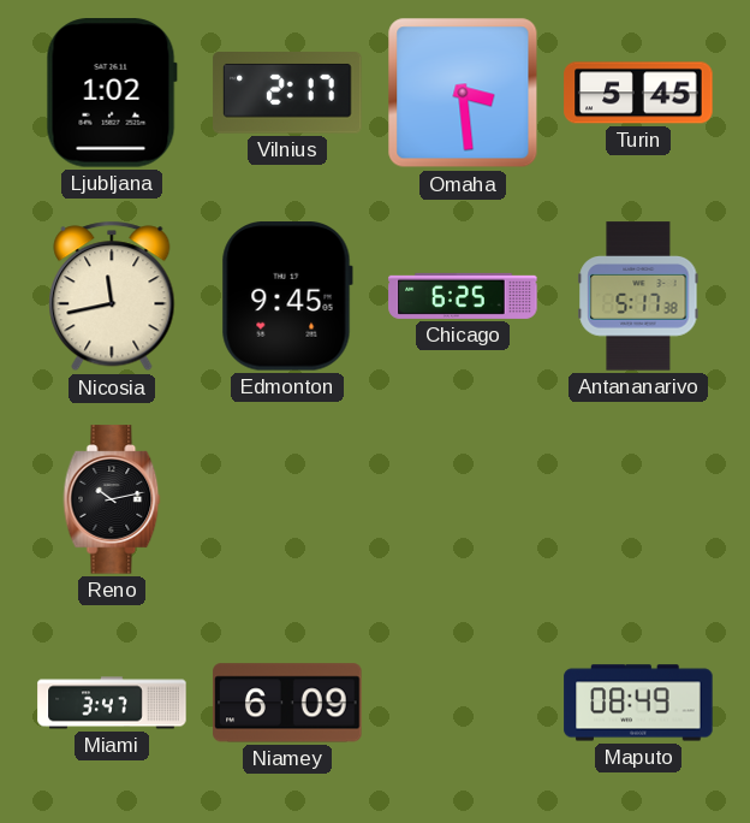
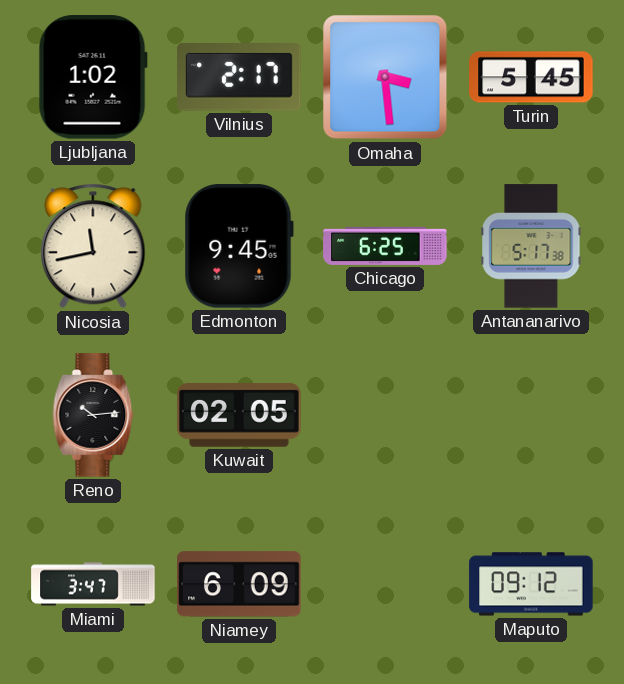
Reno: 10:13 -> 10:14 (93, 415)
Kuwait: none -> 02:05 (239, 415)
Maputo: 08:49 -> 09:12 (531, 584)
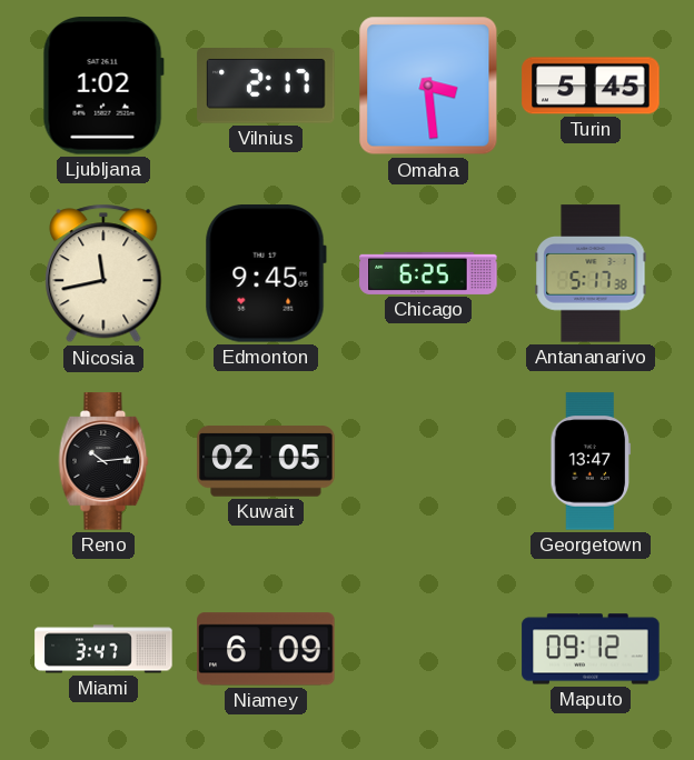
Georgetown: none -> 13:47 (591, 461)
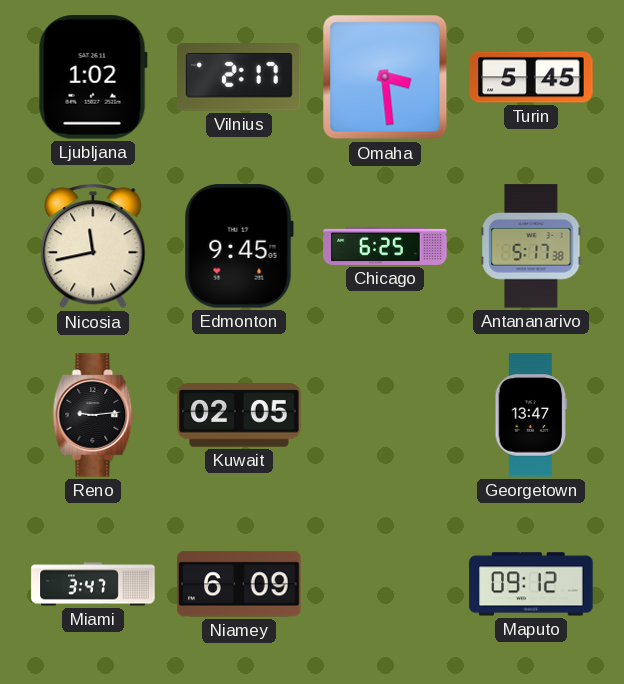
Reno: 10:14 -> 9:14 (93, 415)
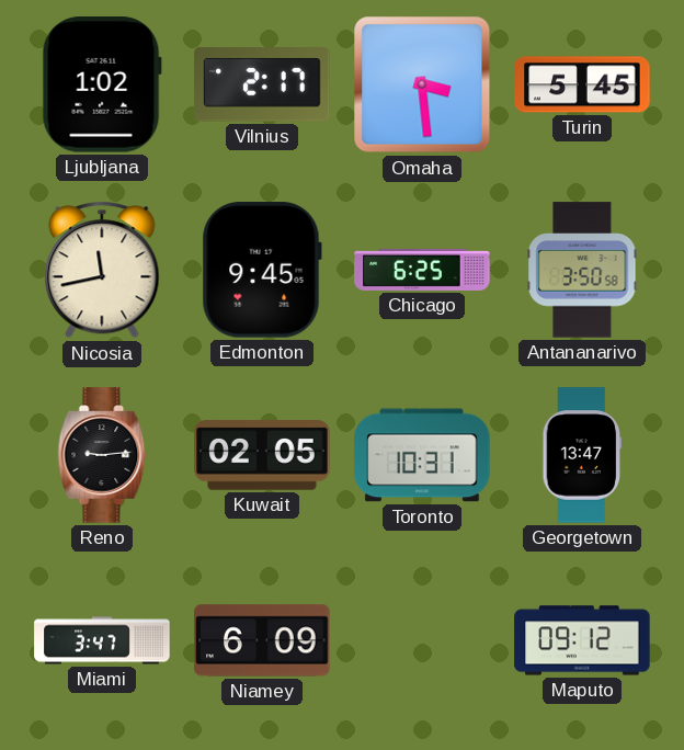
Antananarivo: 5:17 -> 3:50 (582, 270)
Toronto: none -> 10:31 (422, 455)
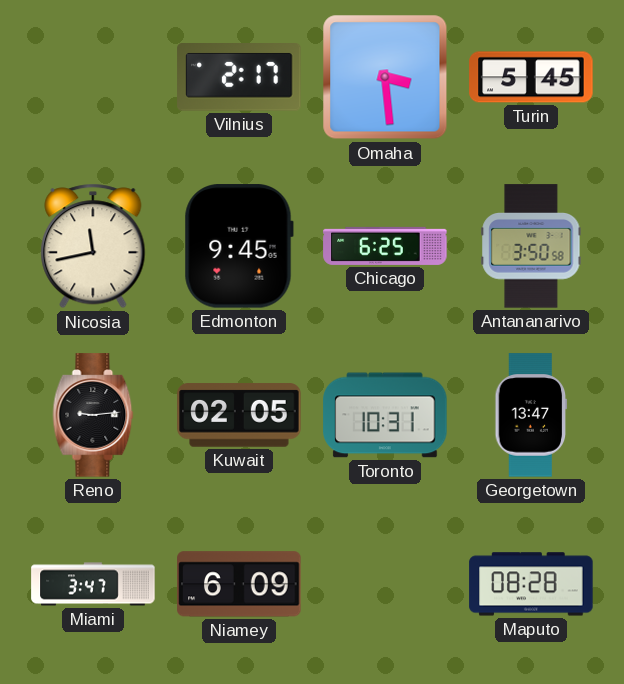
Ljubljana: 1:02 -> none (102, 84)
Maputo: 09:12 -> 08:28 (531, 584)
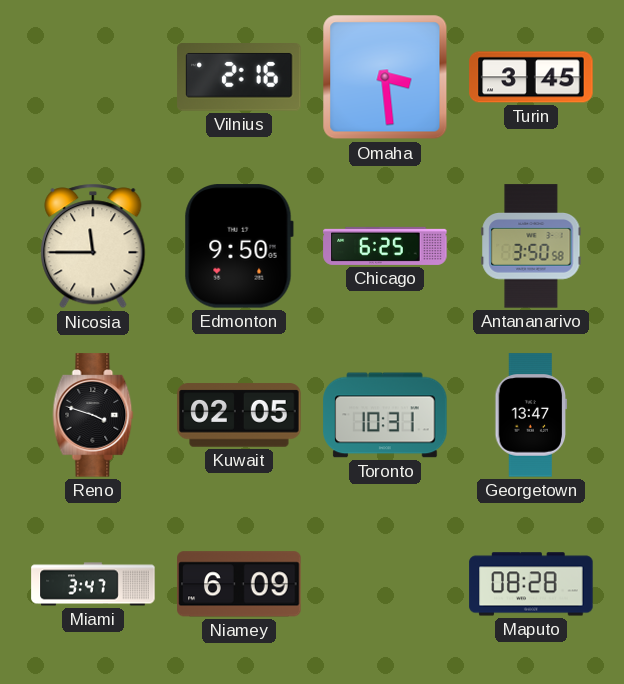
Vilnius: 2:17 -> 2:16 (239, 78)
Turin: 5:45 -> 3:45 (531, 77)
Nicosia: 11:43 -> 11:45 (93, 246)
Edmonton: 9:45 -> 9:50 (239, 246)
Reno: 9:14 -> 3:48 (93, 415)
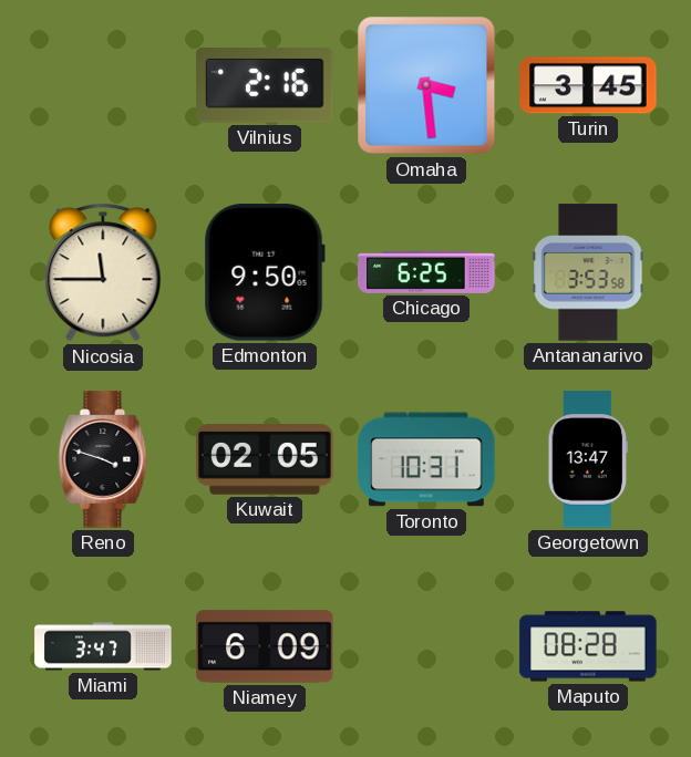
Antananarivo: 3:50 -> 3:53 (588, 272)
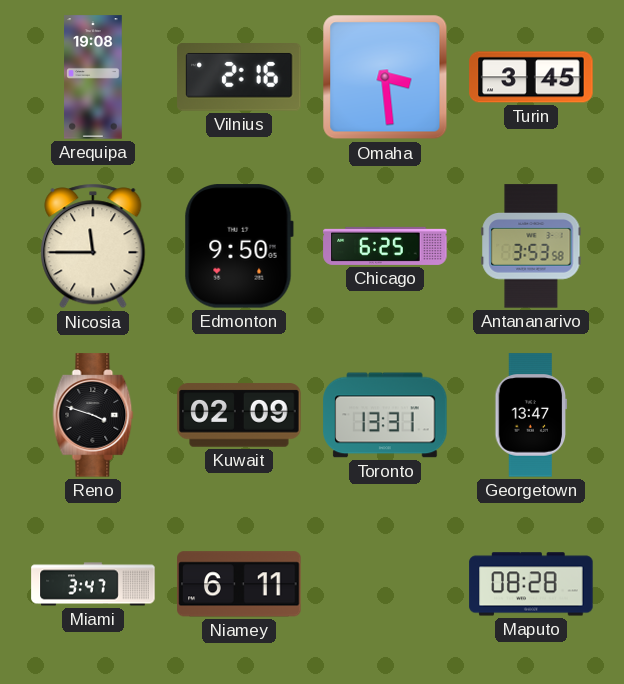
Arequipa: none -> 19:08 (93, 77)
Kuwait: 02:05 -> 02:09 (239, 415)
Toronto: 10:31 -> 13:31 (385, 415)
Niamey: 6:09 -> 6:11 (239, 584)
